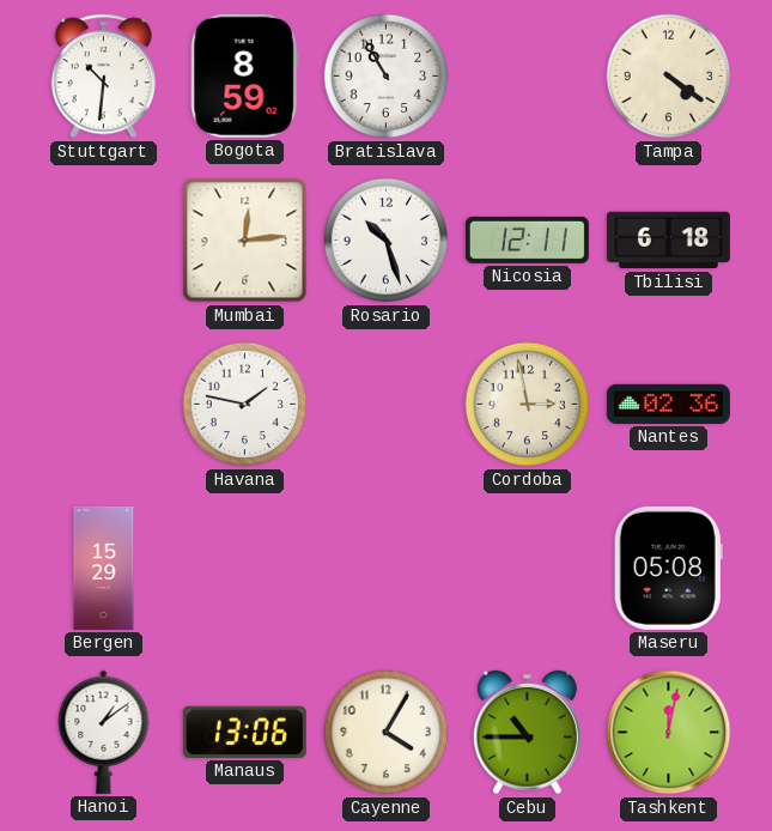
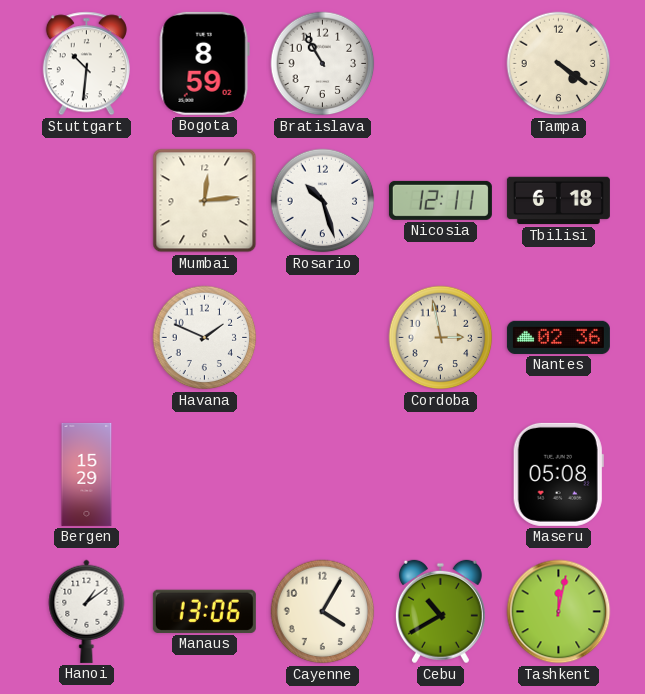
Havana: 1:47 -> 1:49 (205, 338)
Cebu: 10:45 -> 10:40 (440, 612)
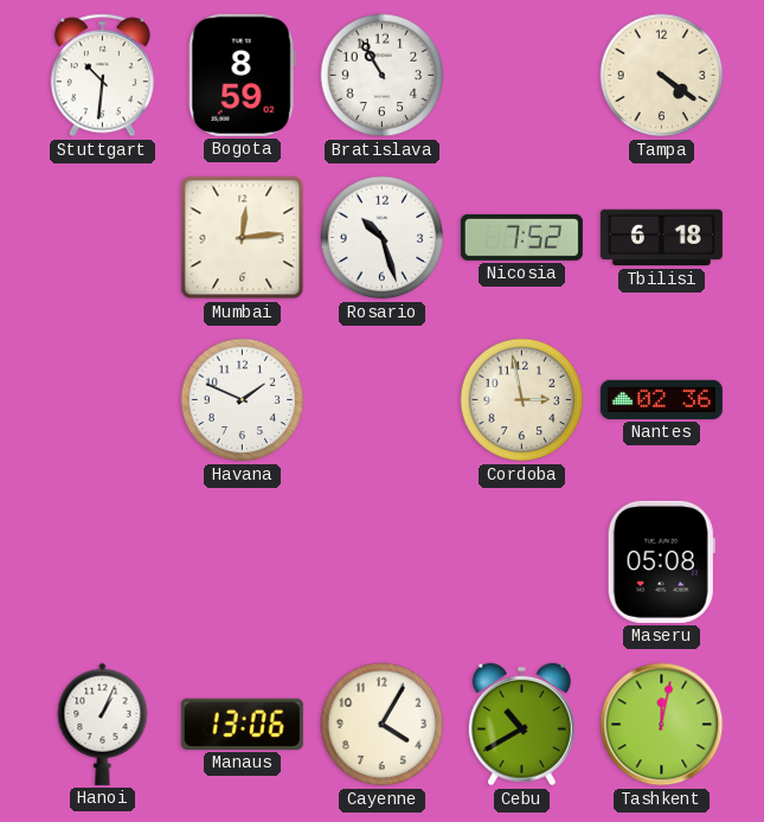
Nicosia: 12:11 -> 7:52 (521, 237)
Bergen: 15:29 -> none (87, 474)
Hanoi: 1:09 -> 1:04 (103, 724)
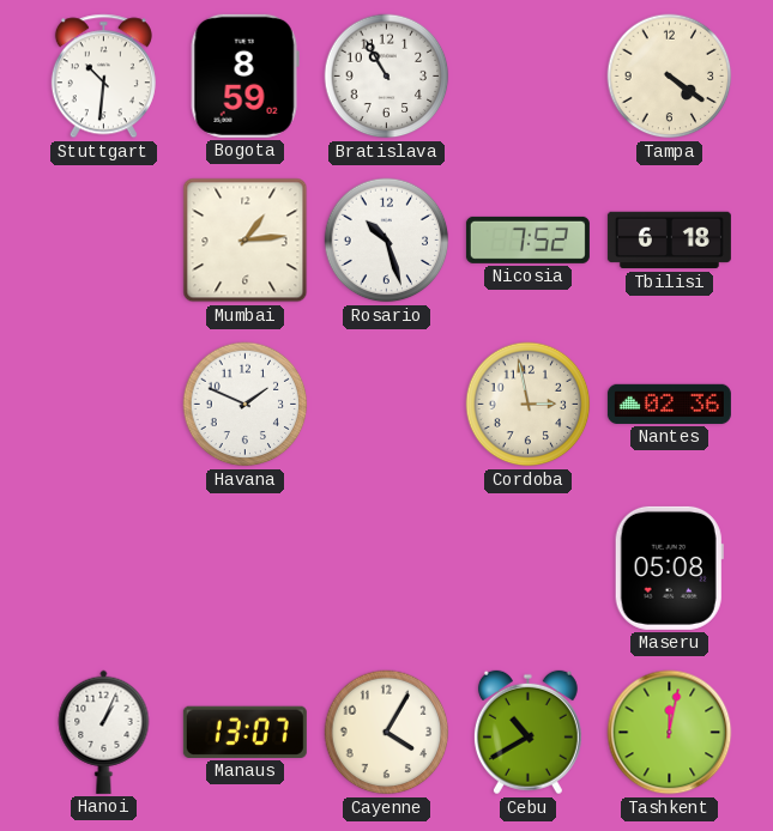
Mumbai: 12:14 -> 1:14 (246, 241)
Manaus: 13:06 -> 13:07 (244, 732)
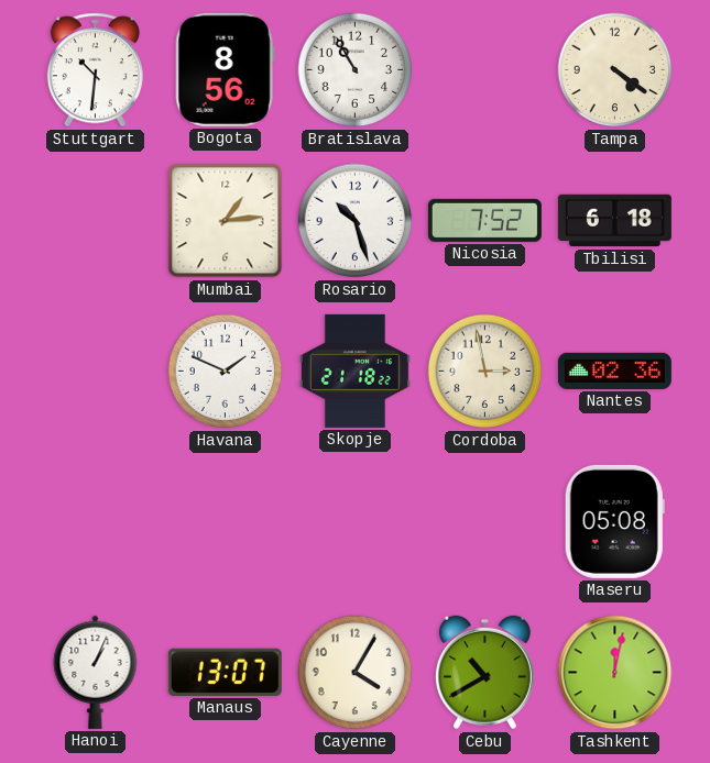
Bogota: 8:59 -> 8:56 (225, 69)
Skopje: none -> 21:18 (354, 371)
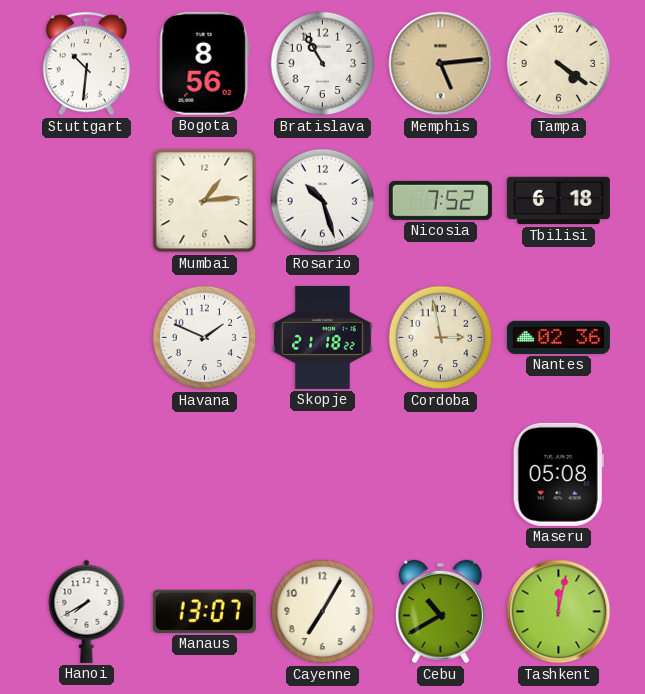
Memphis: none -> 5:14 (441, 64)
Hanoi: 1:04 -> 7:40 (87, 611)
Cayenne: 4:05 -> 7:05 (323, 612)
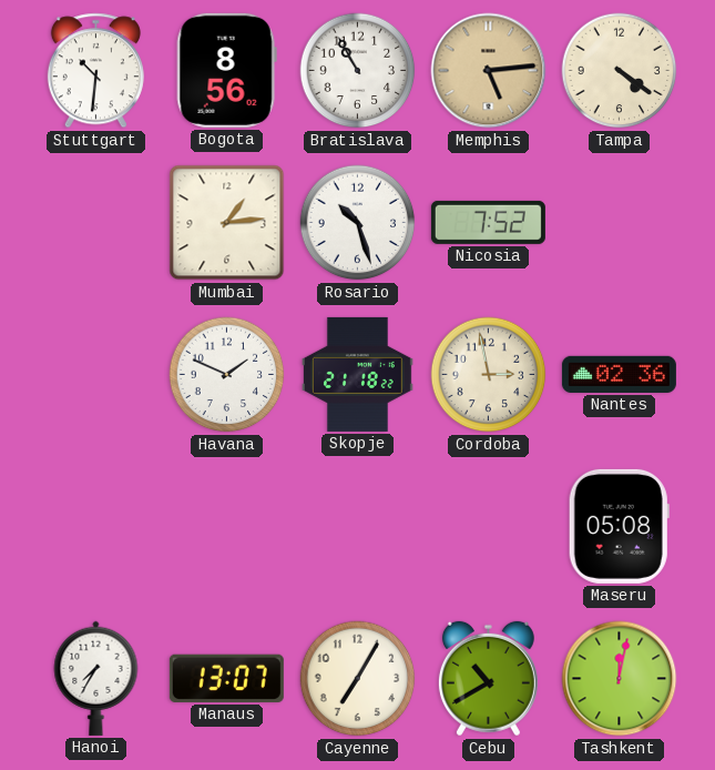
Tbilisi: 6:18 -> none (558, 201)
Hanoi: 7:40 -> 7:35 (96, 678)
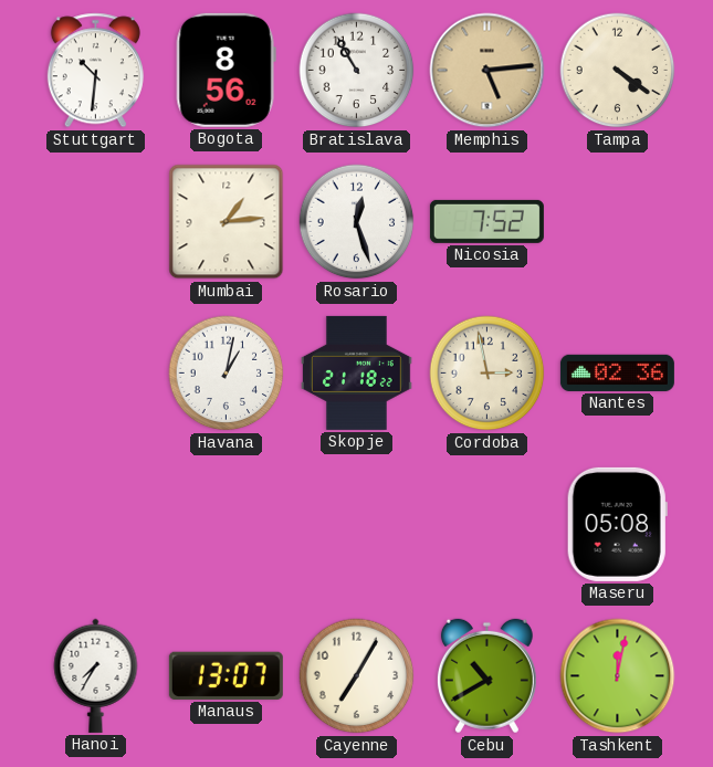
Rosario: 10:27 -> 12:27 (357, 222)
Havana: 1:49 -> 1:02 (227, 374)
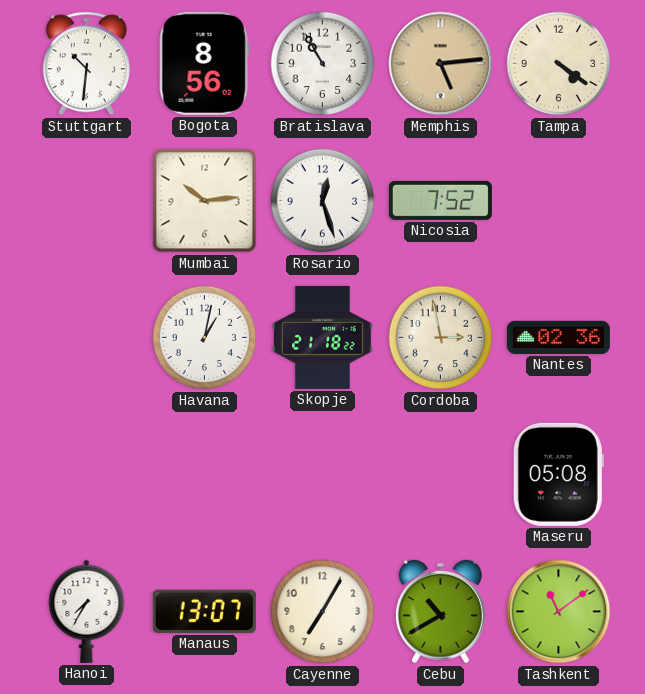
Mumbai: 1:14 -> 10:14 (205, 201)
Tashkent: 12:02 -> 11:09 (559, 612)
